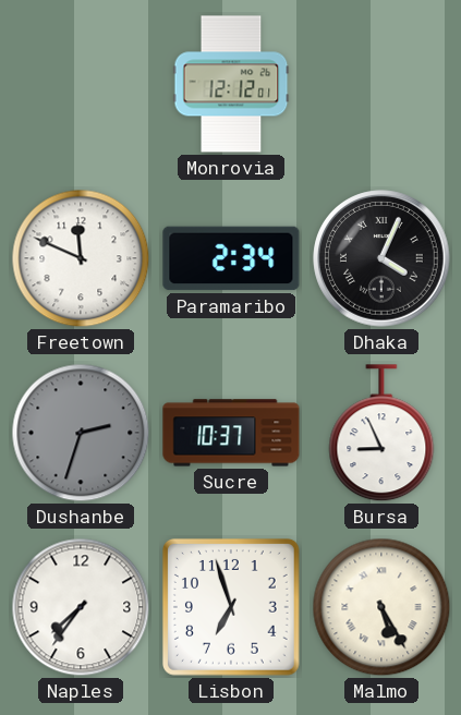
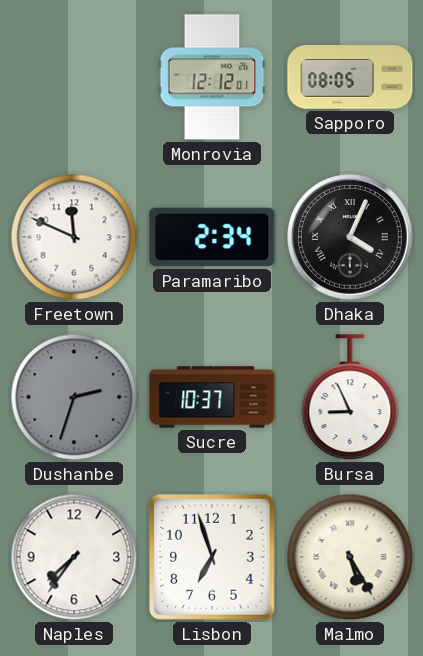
Sapporo: none -> 08:05 (350, 77)
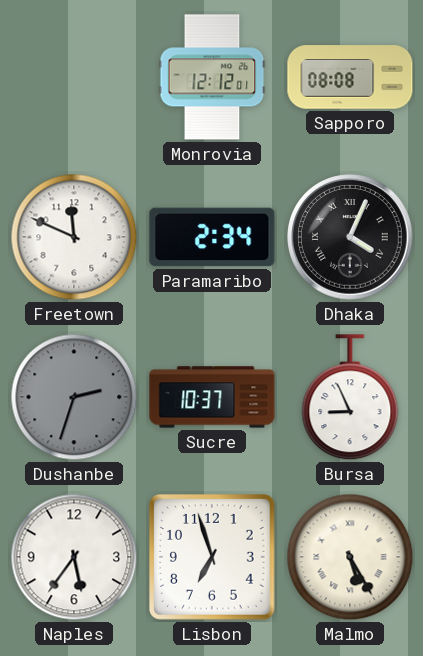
Sapporo: 08:05 -> 08:08 (350, 77)
Naples: 7:36 -> 5:36 (74, 557)
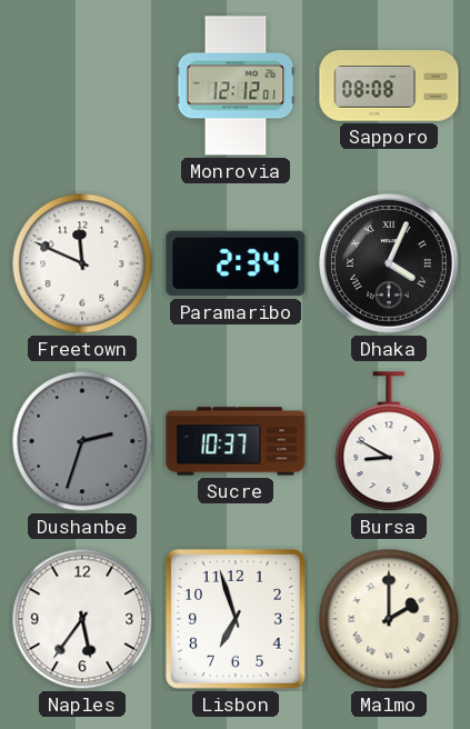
Bursa: 8:56 -> 8:50 (389, 442)
Malmo: 5:25 -> 2:00 (389, 619)
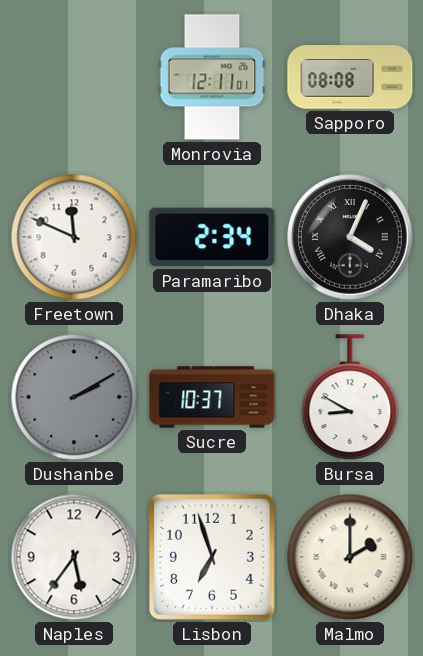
Monrovia: 12:12 -> 12:11 (212, 77)
Dushanbe: 2:33 -> 2:10 (74, 397)
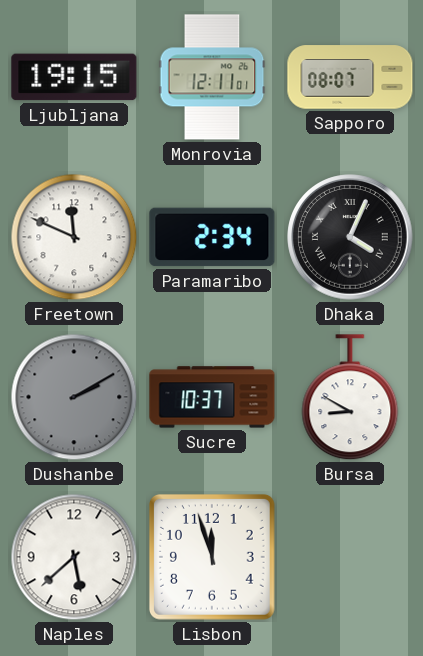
Ljubljana: none -> 19:15 (74, 77)
Sapporo: 08:08 -> 08:07 (350, 77)
Naples: 5:36 -> 5:38 (74, 557)
Lisbon: 6:57 -> 11:57 (212, 557)
Malmo: 2:00 -> none (350, 557)
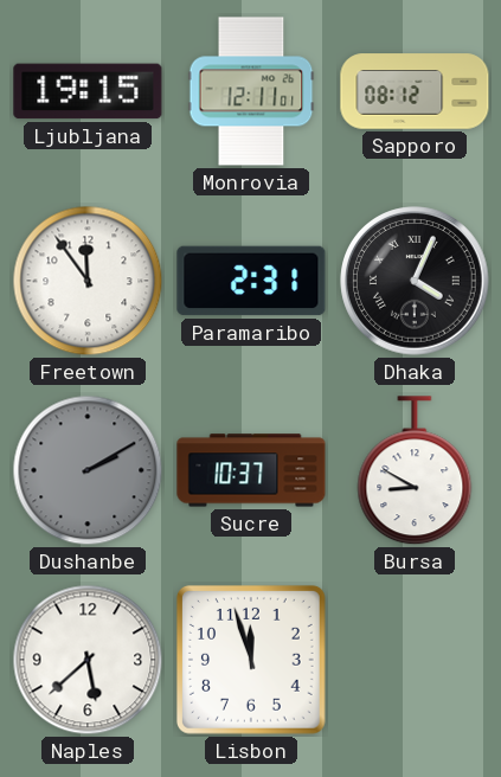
Sapporo: 08:07 -> 08:12 (415, 91)
Freetown: 11:49 -> 11:54 (88, 281)
Paramaribo: 2:34 -> 2:31 (251, 281)
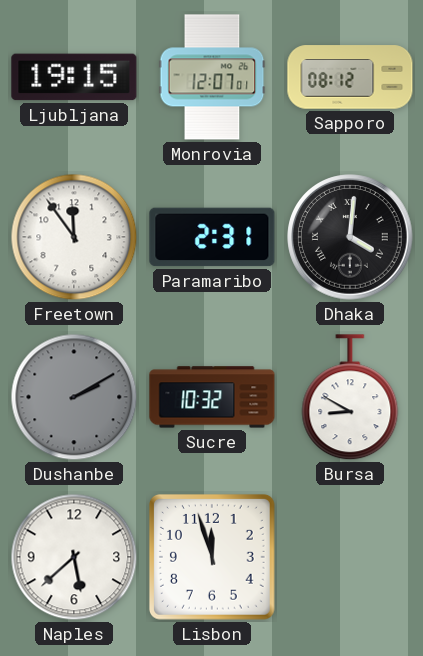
Monrovia: 12:11 -> 12:07 (212, 77)
Dhaka: 4:04 -> 4:01 (350, 237)
Sucre: 10:37 -> 10:32 (212, 397)
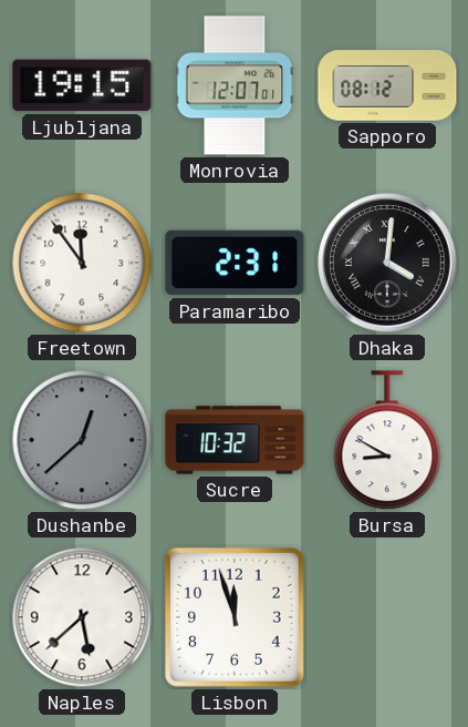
Dushanbe: 2:10 -> 12:38 (82, 440)
